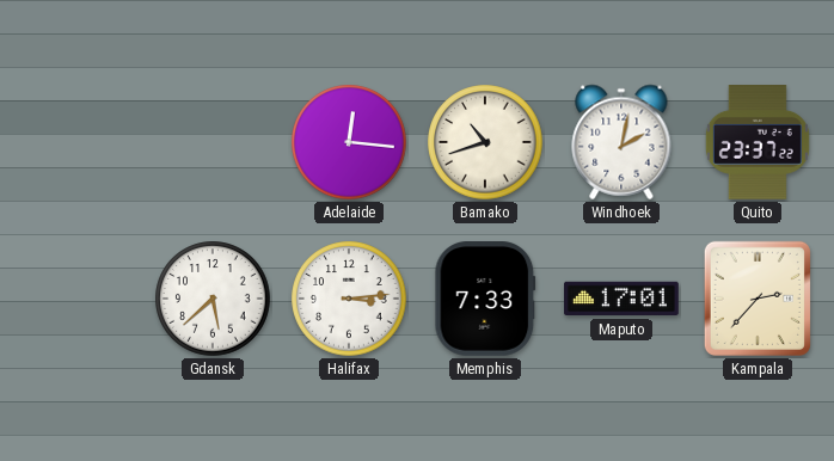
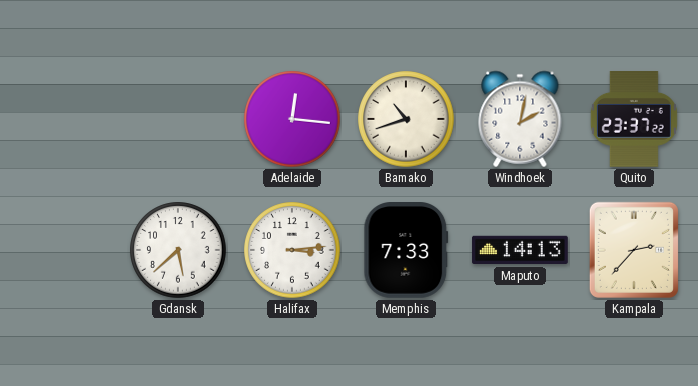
Maputo: 17:01 -> 14:13 (520, 250)
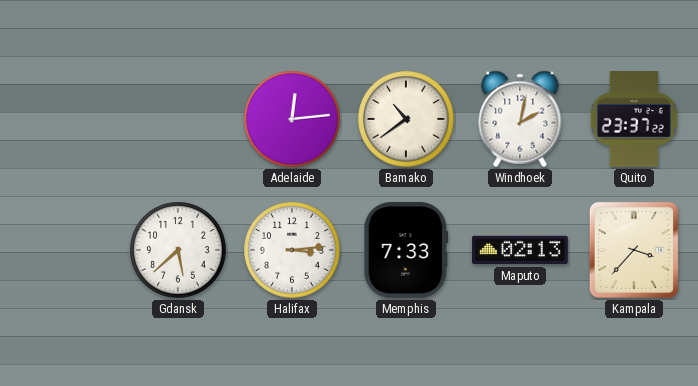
Adelaide: 12:16 -> 12:14 (292, 119)
Bamako: 10:42 -> 10:39 (406, 119)
Maputo: 14:13 -> 02:13 (520, 250)
Kampala: 2:37 -> 3:37 (634, 250)
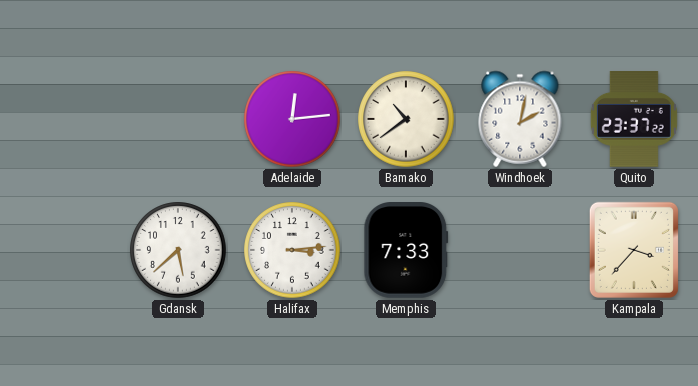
Maputo: 02:13 -> none (520, 250)
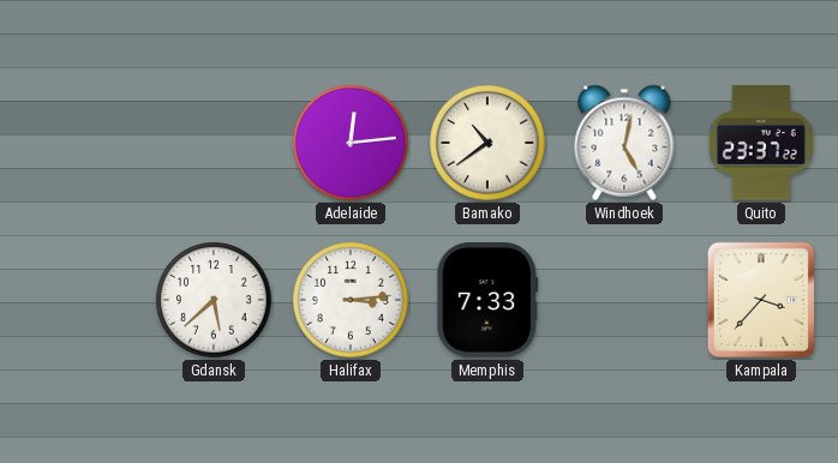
Windhoek: 2:02 -> 5:02 (624, 143)
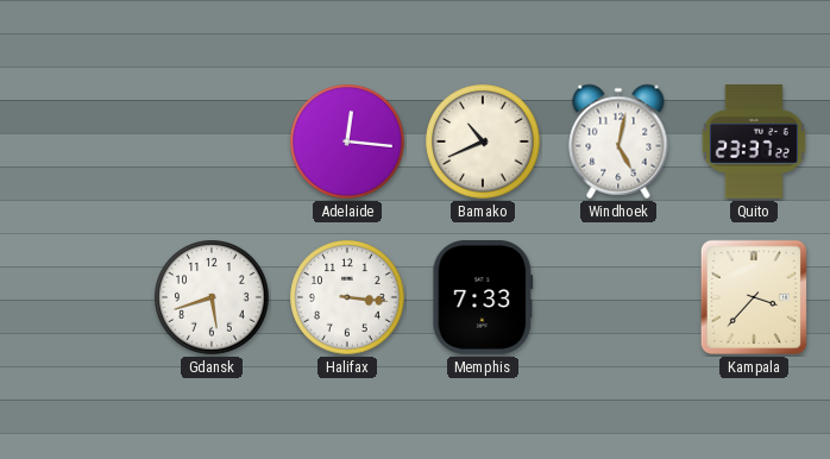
Adelaide: 12:14 -> 12:16 (347, 142)
Bamako: 10:39 -> 10:41 (483, 142)
Gdansk: 5:38 -> 5:42 (212, 297)
Halifax: 3:14 -> 3:16 (347, 297)
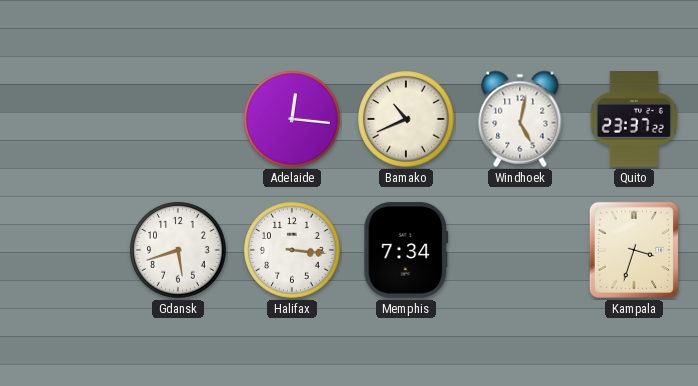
Memphis: 7:33 -> 7:34 (406, 251)
Kampala: 3:37 -> 3:33 (634, 250)
